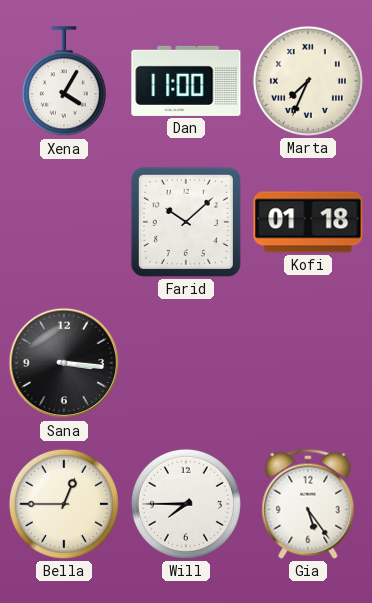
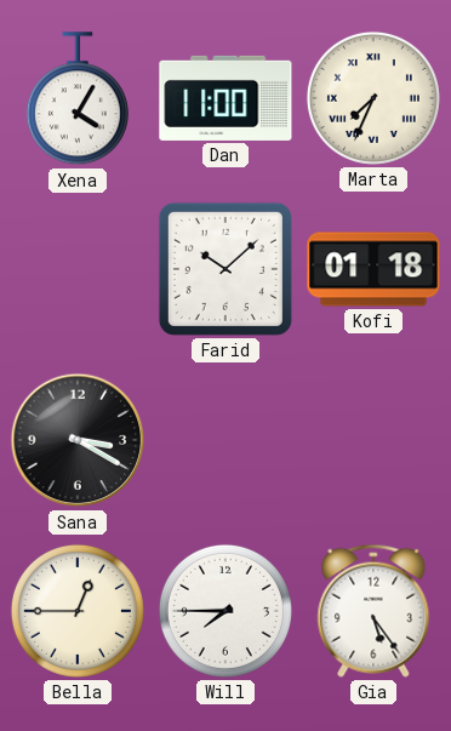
Sana: 3:16 -> 3:20 (78, 440)
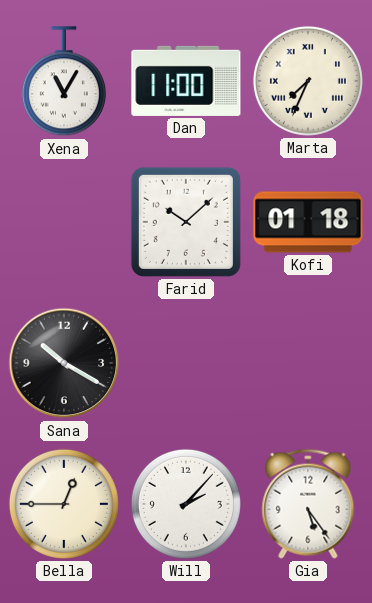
Xena: 4:05 -> 11:05 (64, 82)
Sana: 3:20 -> 10:20 (64, 363)
Will: 7:45 -> 2:07 (186, 504)
